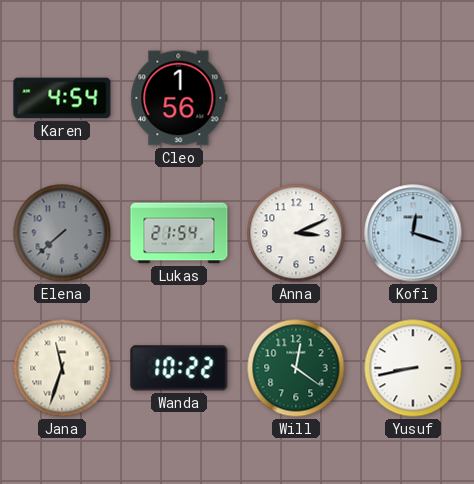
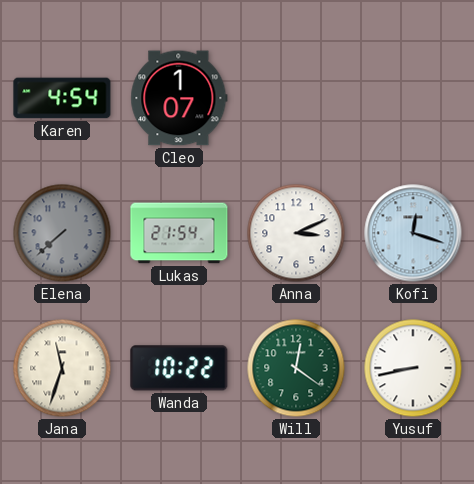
Cleo: 1:56 -> 1:07 (179, 98)
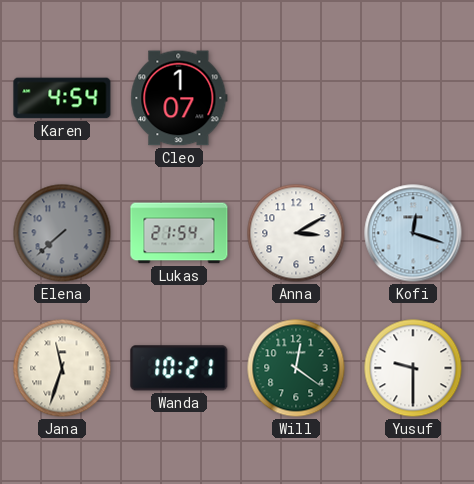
Anna: 3:11 -> 3:10 (296, 233)
Wanda: 10:22 -> 10:21 (179, 368)
Yusuf: 8:43 -> 9:30 (413, 368)
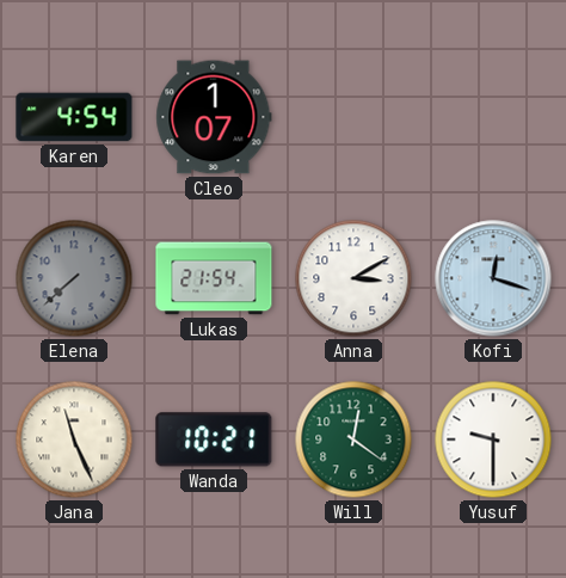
Jana: 11:33 -> 11:26 (74, 439)
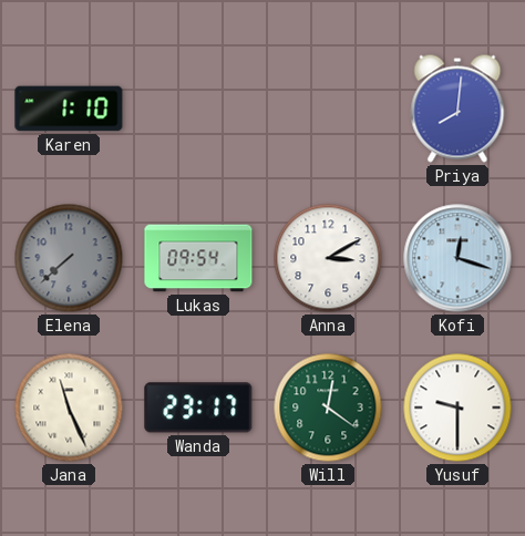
Karen: 4:54 -> 1:10 (69, 109)
Cleo: 1:07 -> none (214, 117)
Priya: none -> 8:01 (457, 109)
Lukas: 21:54 -> 09:54 (198, 258)
Wanda: 10:21 -> 23:17 (198, 408)
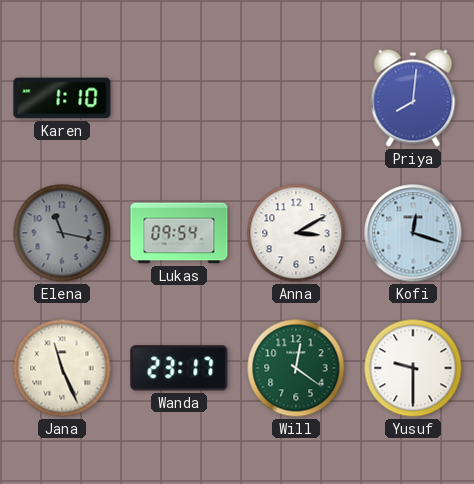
Elena: 7:38 -> 11:17 (62, 233)
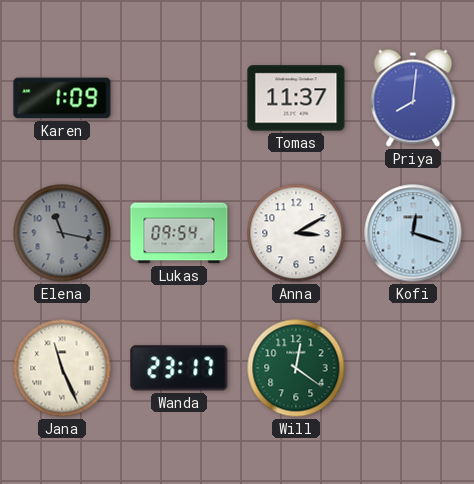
Karen: 1:10 -> 1:09 (62, 98)
Tomas: none -> 11:37 (296, 98)
Yusuf: 9:30 -> none (413, 368)
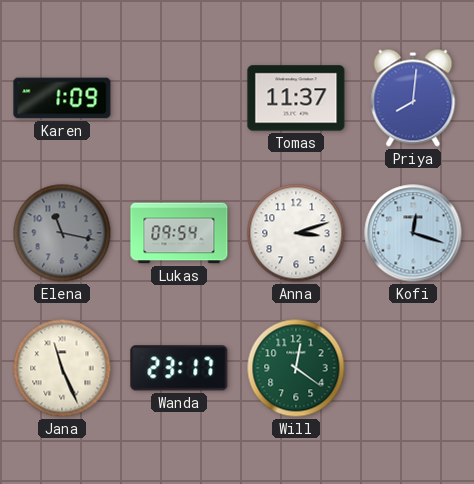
Anna: 3:10 -> 3:12 (296, 233)
